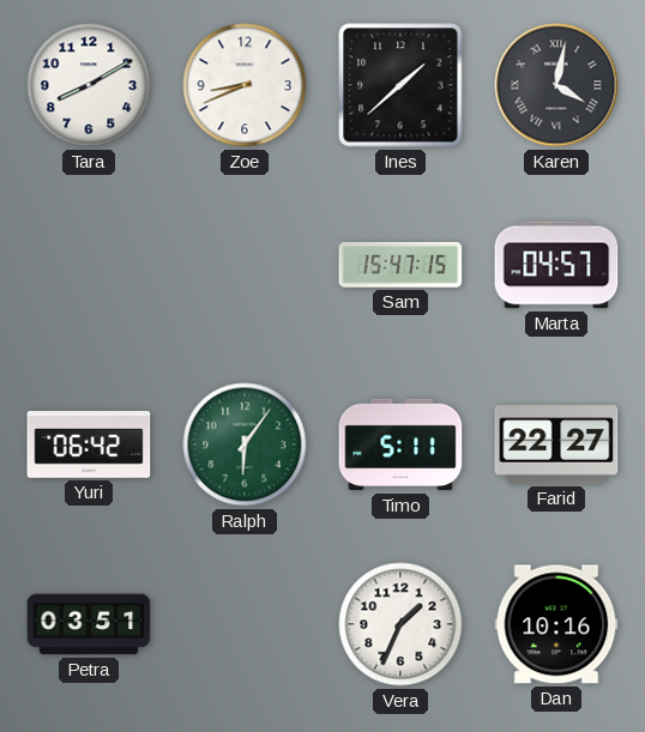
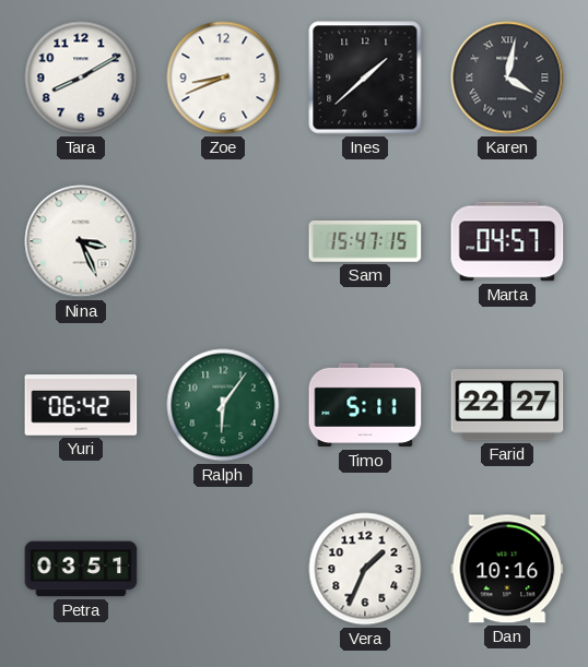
Nina: none -> 3:26 (81, 241)
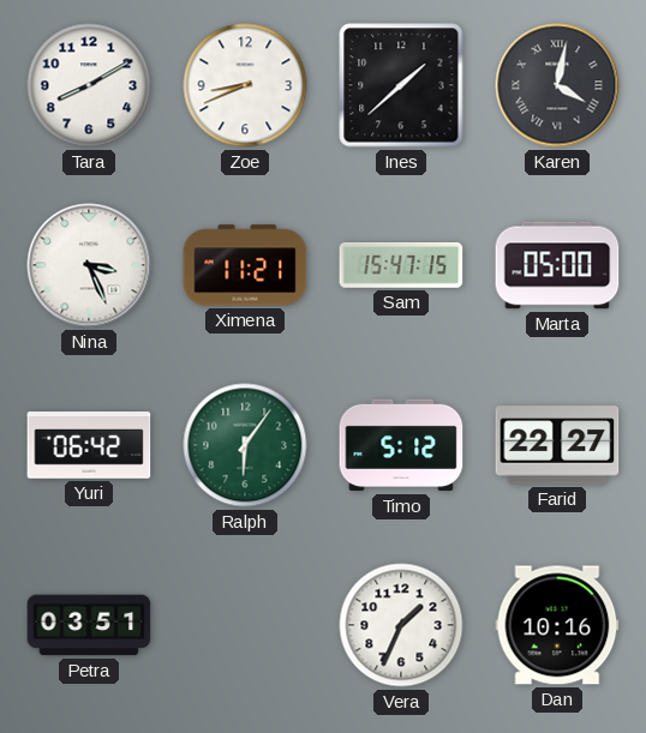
Ximena: none -> 11:21 (245, 265)
Marta: 04:57 -> 05:00 (557, 265)
Timo: 5:11 -> 5:12 (401, 445)
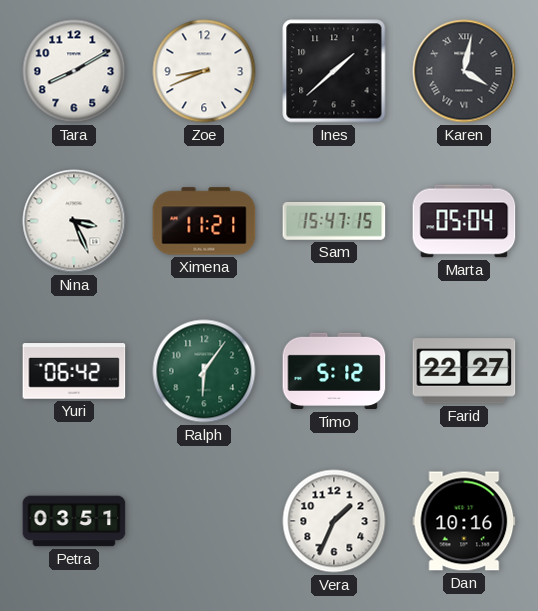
Marta: 05:00 -> 05:04 (464, 221)
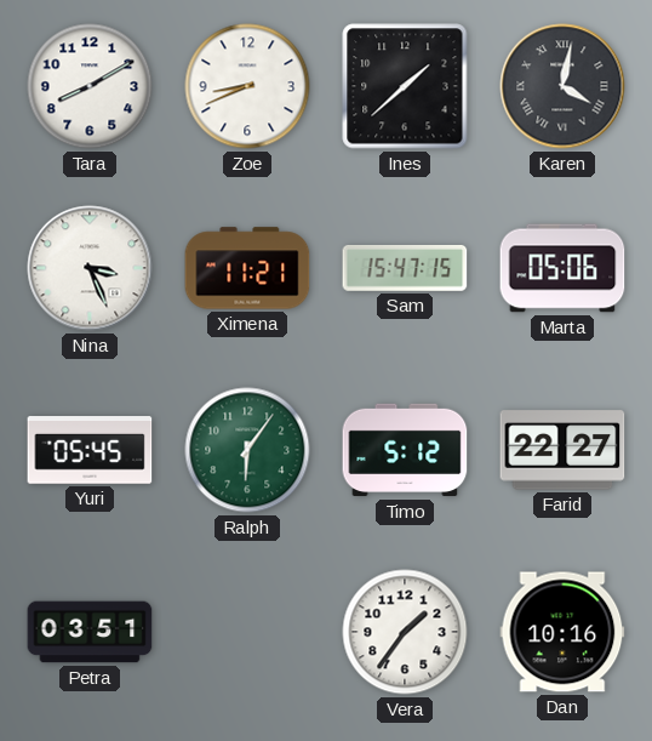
Marta: 05:04 -> 05:06 (562, 268)
Yuri: 06:42 -> 05:45 (90, 450)
Vera: 1:34 -> 1:36 (405, 632)
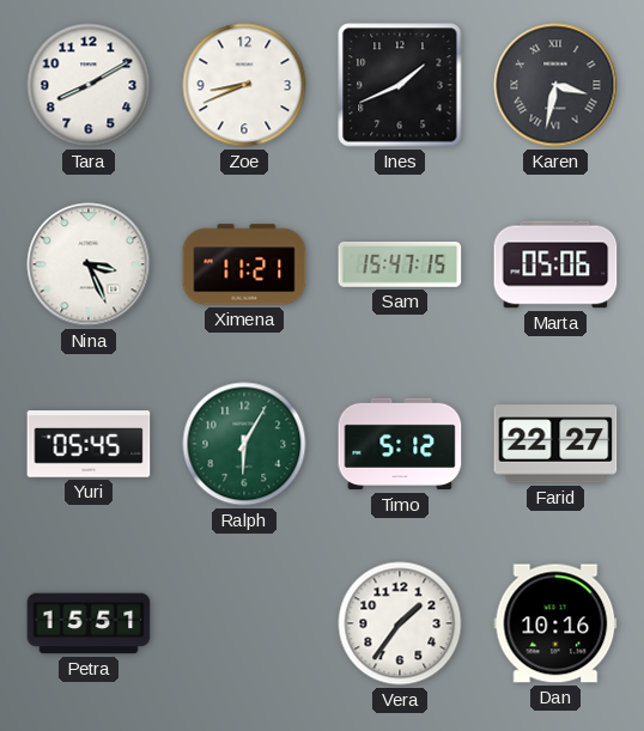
Ines: 1:38 -> 1:41 (400, 85)
Karen: 4:02 -> 3:32 (555, 85)
Ralph: 6:06 -> 6:05 (244, 444)
Petra: 03:51 -> 15:51 (89, 623)
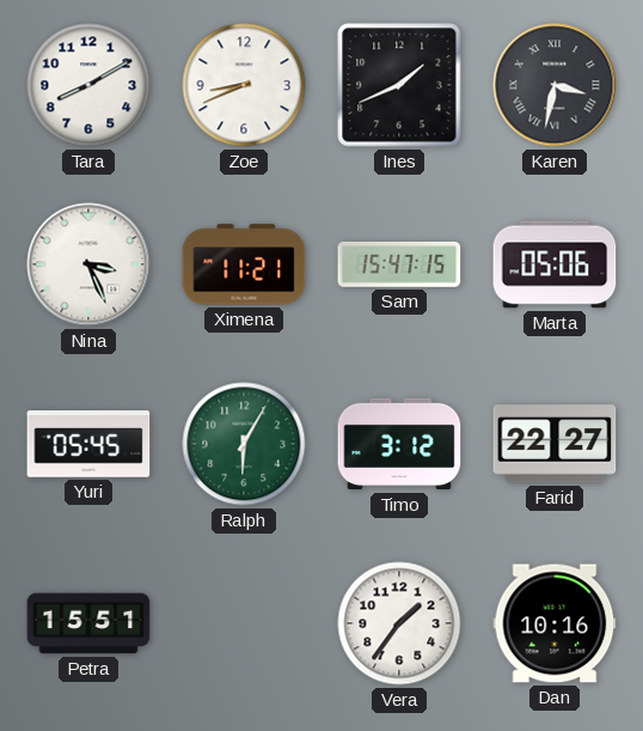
Timo: 5:12 -> 3:12 (399, 444)
